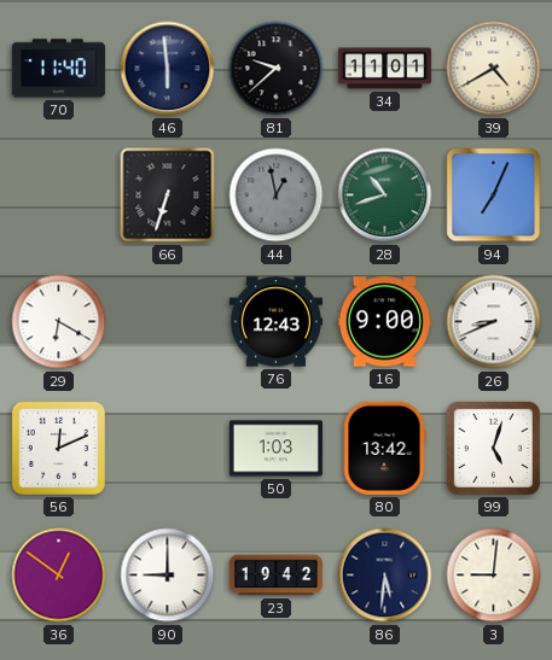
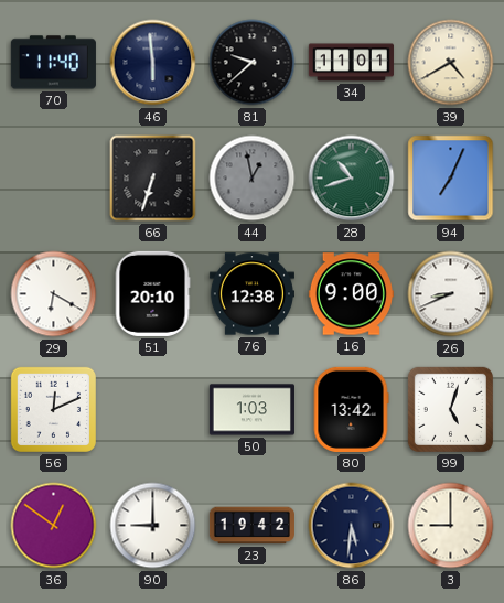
51: none -> 20:10 (152, 293)
76: 12:43 -> 12:38 (251, 294)
3: 9:01 -> 9:00 (451, 526)
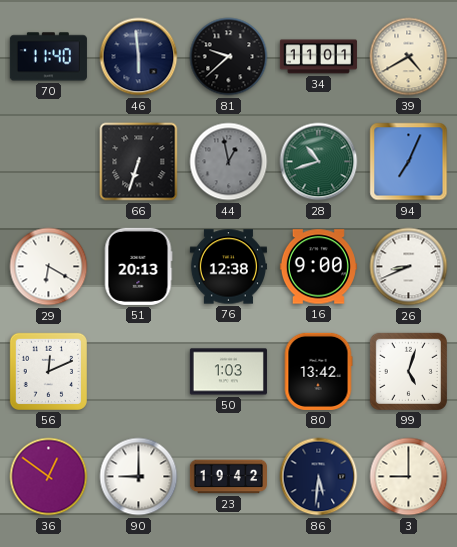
51: 20:10 -> 20:13 (138, 266)
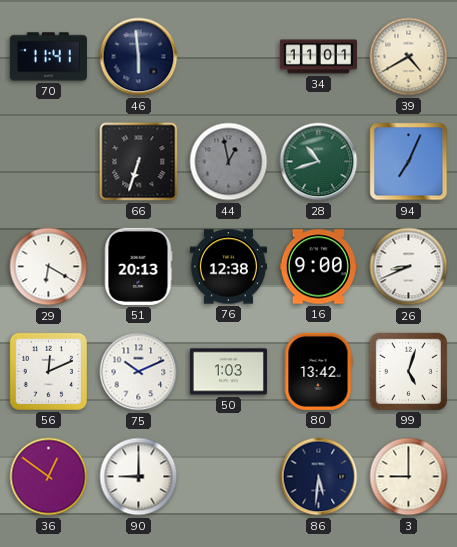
70: 11:40 -> 11:41 (48, 57)
81: 9:38 -> none (229, 57)
75: none -> 10:11 (139, 372)
23: 19:42 -> none (228, 477)
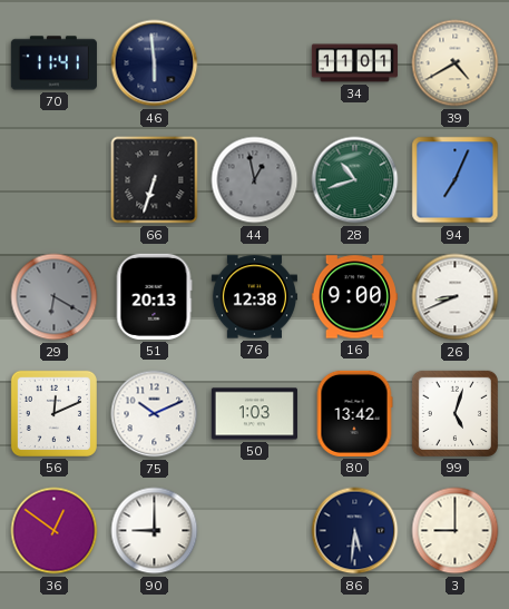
29 dial: white -> grey (55, 297)
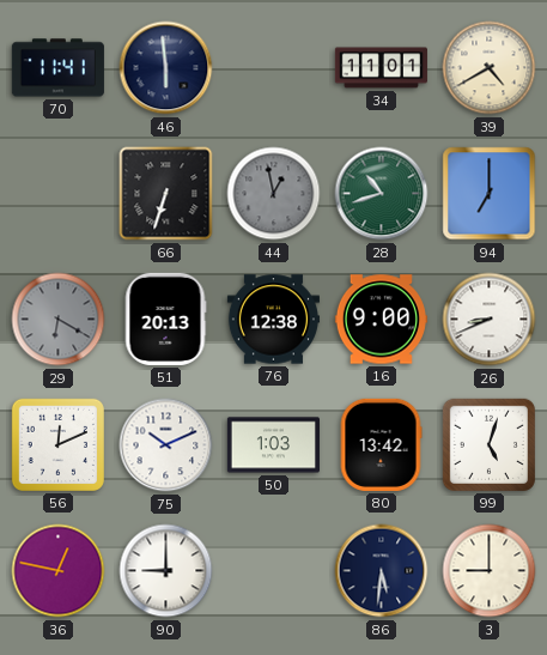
94: 7:04 -> 7:00 (490, 194)
36: 12:51 -> 12:47 (59, 571)
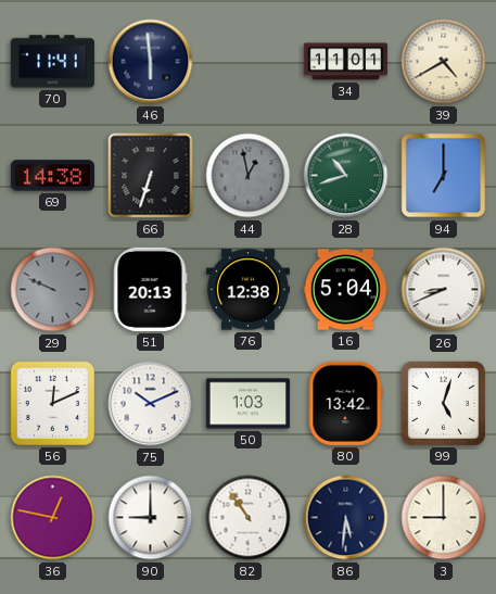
69: none -> 14:38 (52, 176)
29: 6:20 -> 9:49 (53, 290)
16: 9:00 -> 5:04 (345, 290)
82: none -> 10:54 (249, 518)
